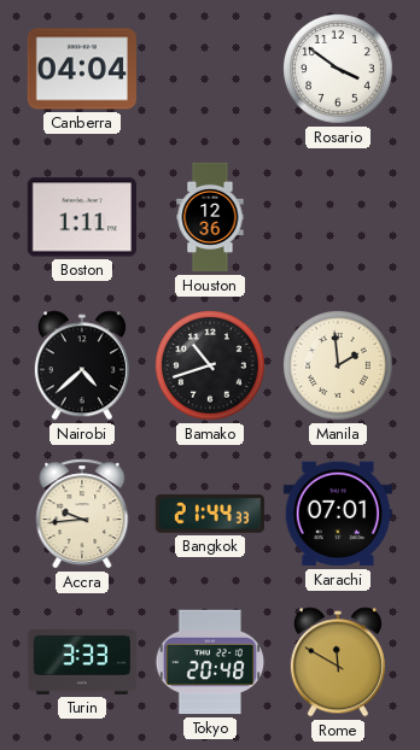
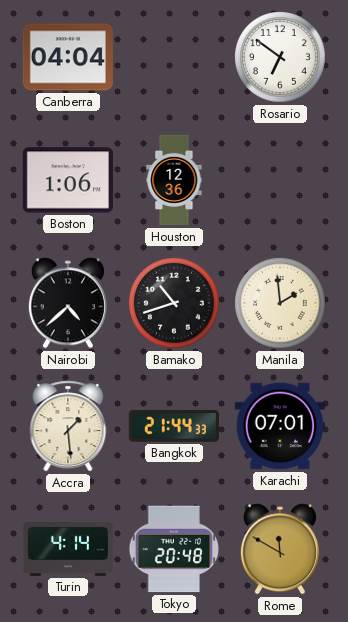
Rosario: 3:51 -> 6:51 (281, 58)
Boston: 1:11 -> 1:06 (68, 180)
Accra: 9:44 -> 1:29 (68, 426)
Turin: 3:33 -> 4:14 (67, 550)
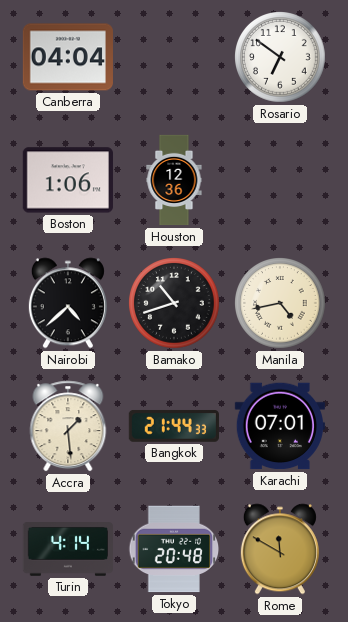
Manila: 1:59 -> 4:43 (281, 304)
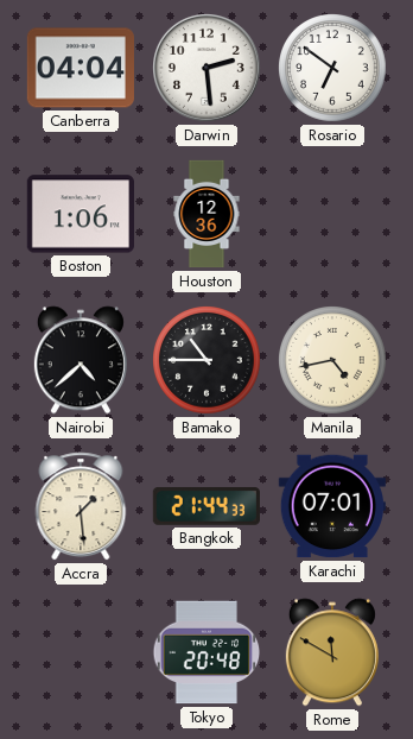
Darwin: none -> 2:29 (208, 69)
Bamako: 10:42 -> 10:45 (208, 361)
Turin: 4:14 -> none (67, 550)
